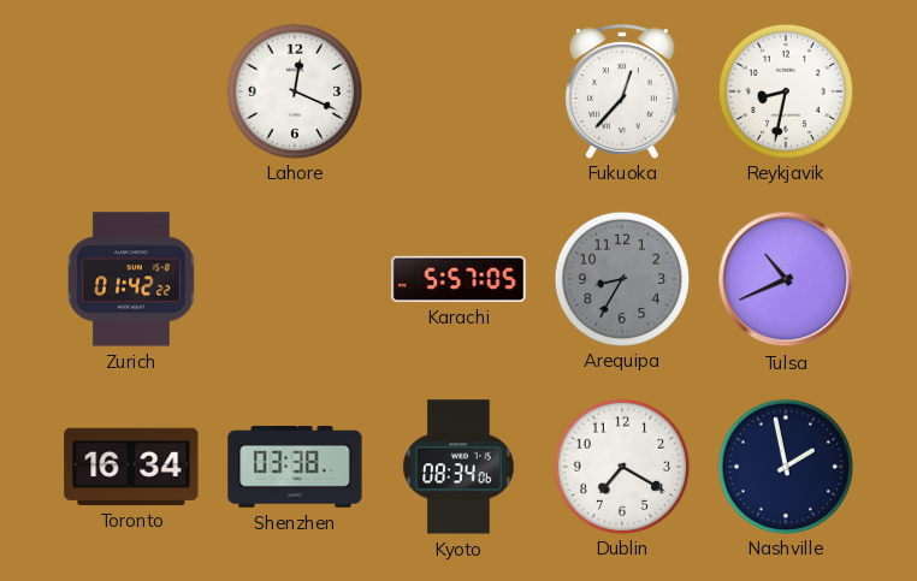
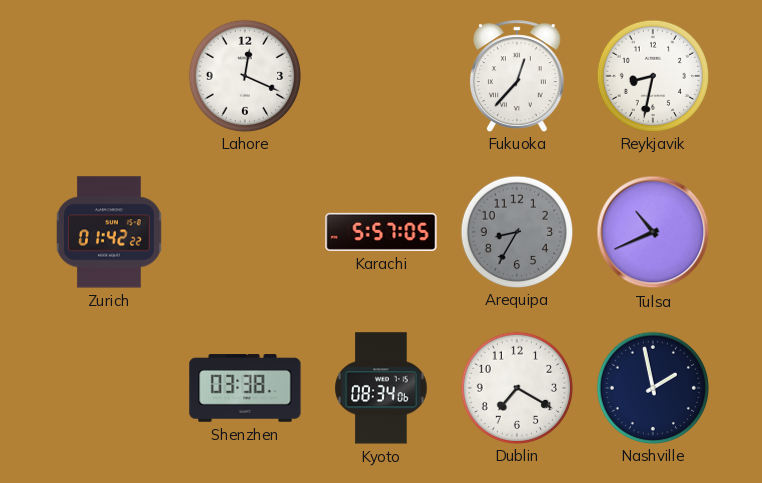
Toronto: 16:34 -> none (131, 467)
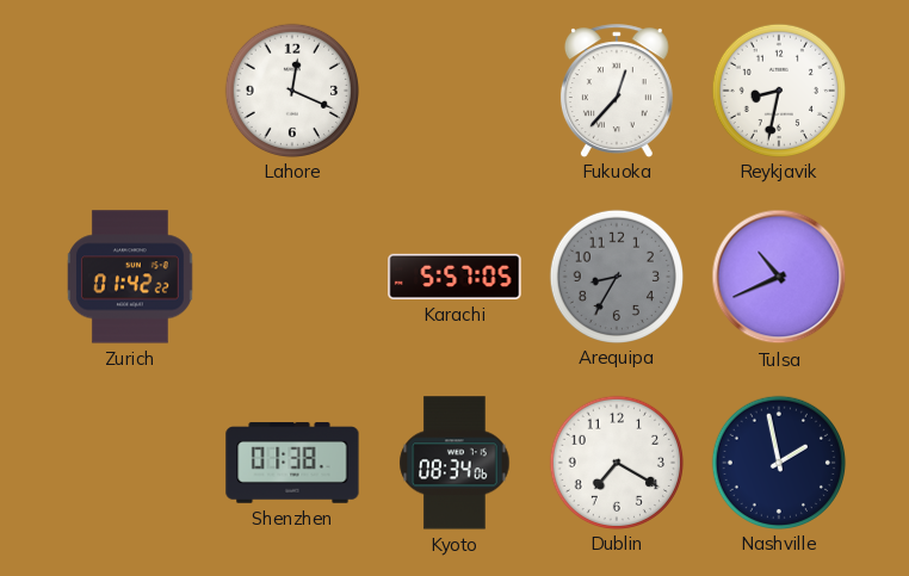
Shenzhen: 03:38 -> 01:38 (292, 463)
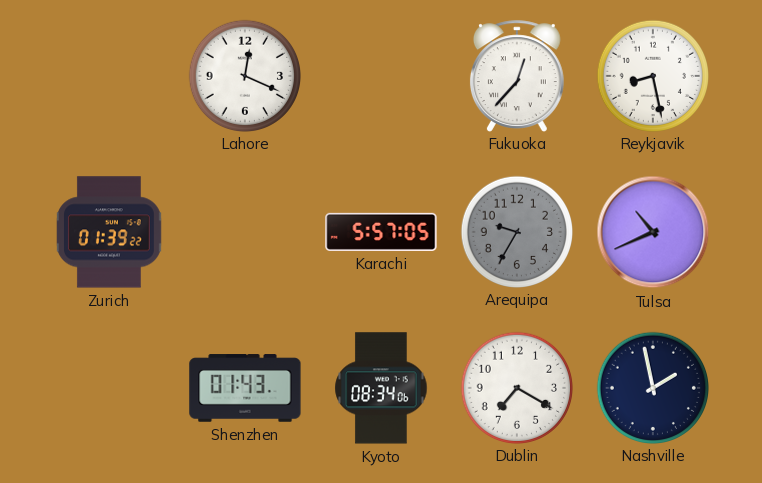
Reykjavik: 8:32 -> 8:28 (652, 75)
Zurich: 01:42 -> 01:39 (110, 232)
Arequipa: 8:35 -> 9:35 (516, 231)
Shenzhen: 01:38 -> 01:43 (245, 388)
